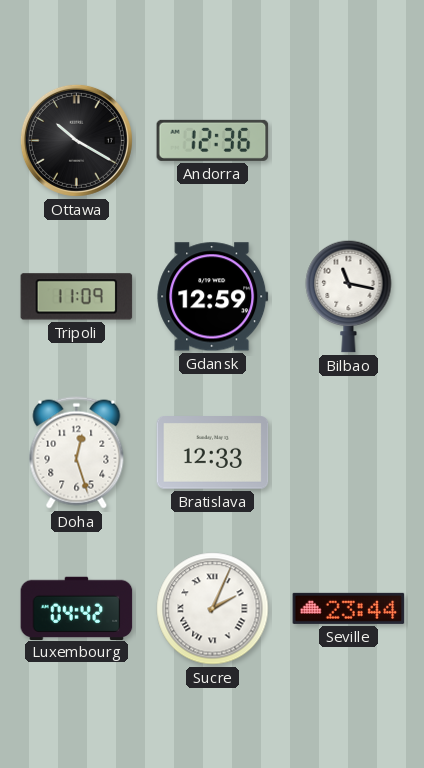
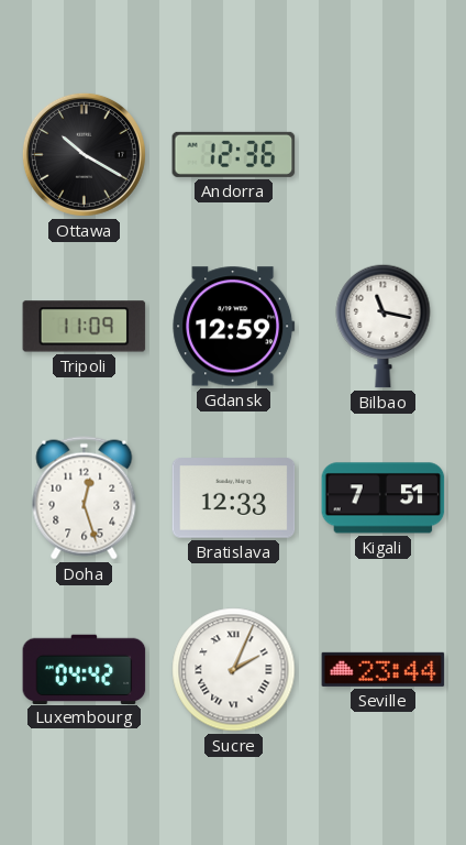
Kigali: none -> 7:51 (384, 498)
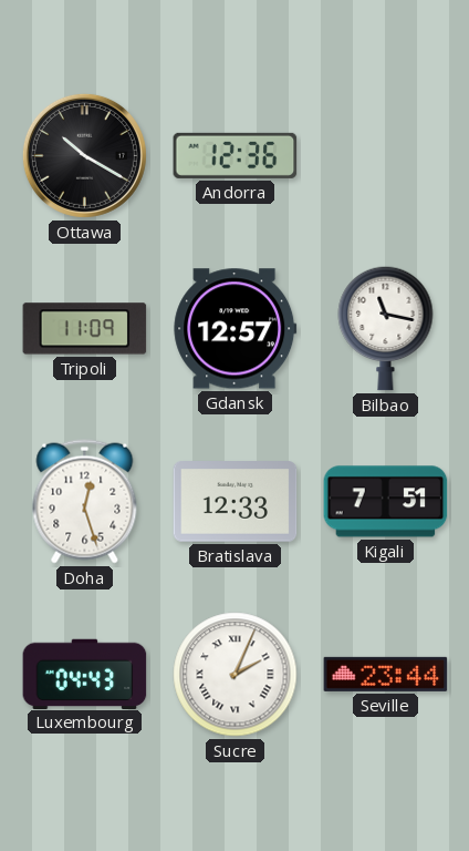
Gdansk: 12:59 -> 12:57 (236, 329)
Luxembourg: 04:42 -> 04:43 (85, 674)
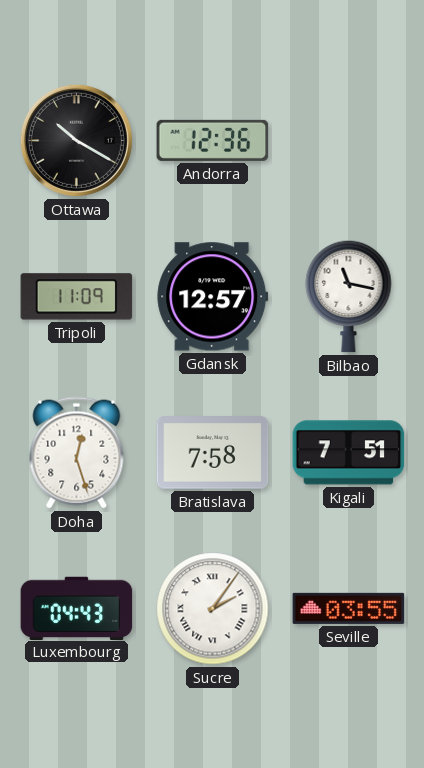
Bratislava: 12:33 -> 7:58 (213, 453)
Sucre: 2:04 -> 2:06 (213, 609)
Seville: 23:44 -> 03:55 (349, 608)
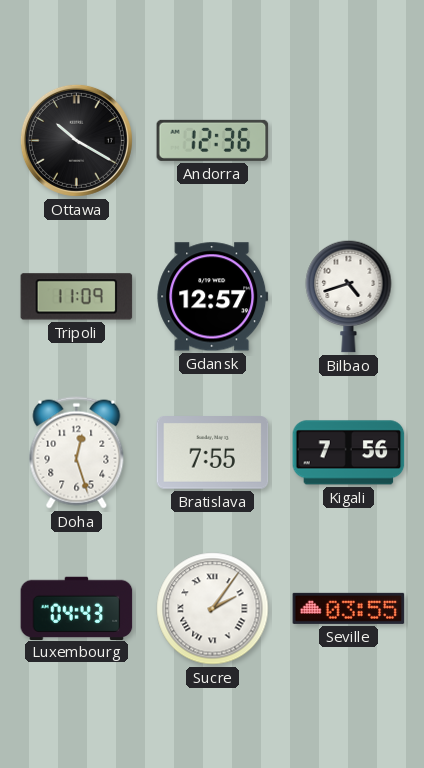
Bilbao: 11:17 -> 4:42 (349, 296)
Bratislava: 7:58 -> 7:55 (213, 453)
Kigali: 7:51 -> 7:56 (349, 453)
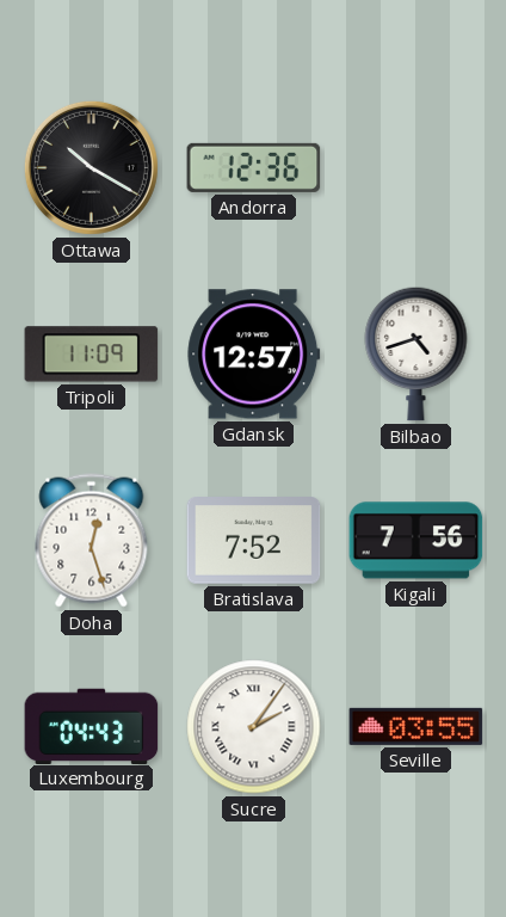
Bratislava: 7:55 -> 7:52 (254, 541)
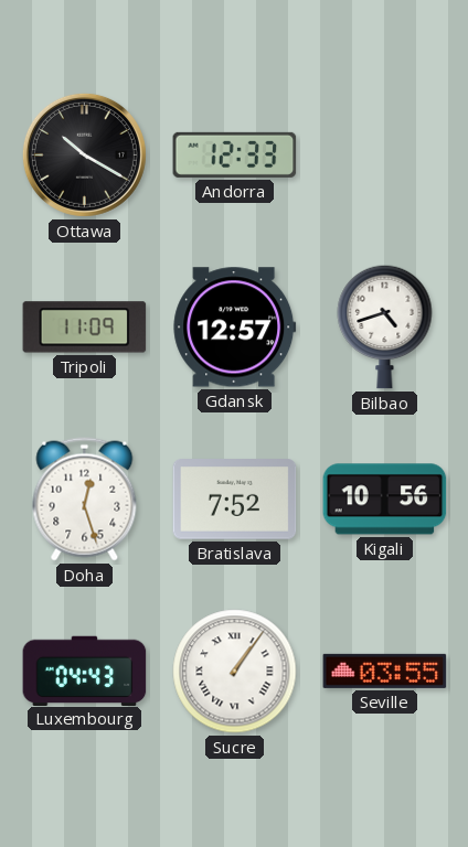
Andorra: 12:36 -> 12:33 (235, 154)
Kigali: 7:56 -> 10:56 (385, 500)
Sucre: 2:06 -> 1:06 (235, 672)
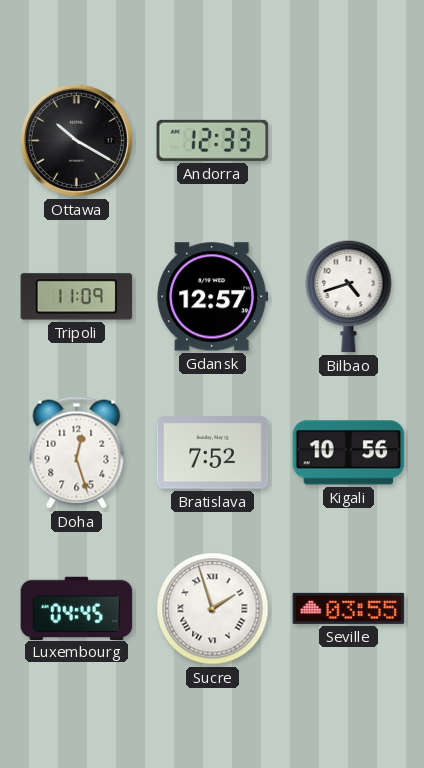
Luxembourg: 04:43 -> 04:45 (77, 608)
Sucre: 1:06 -> 1:57 (213, 609)
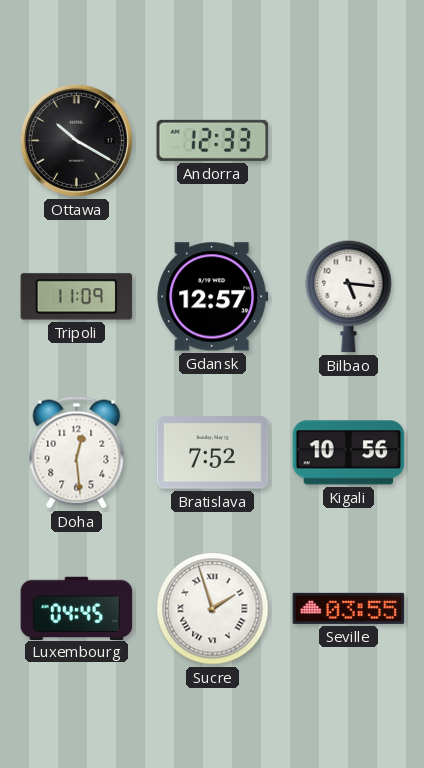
Bilbao: 4:42 -> 5:16 (349, 296)
Doha: 12:27 -> 12:29 (77, 453)
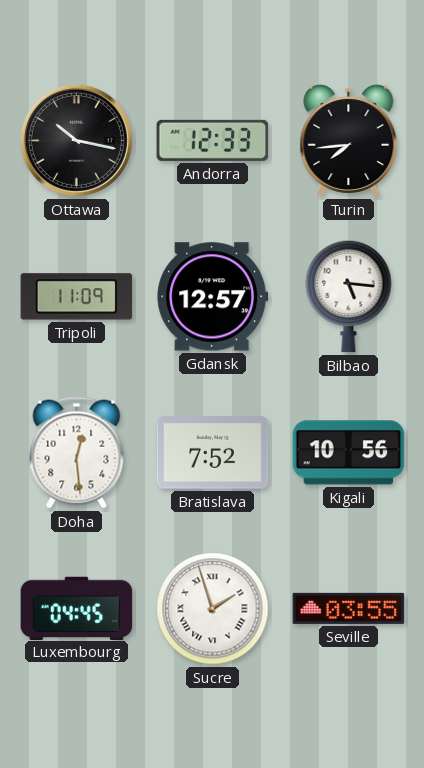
Ottawa: 10:20 -> 10:17 (76, 140)
Turin: none -> 7:44 (349, 140)
